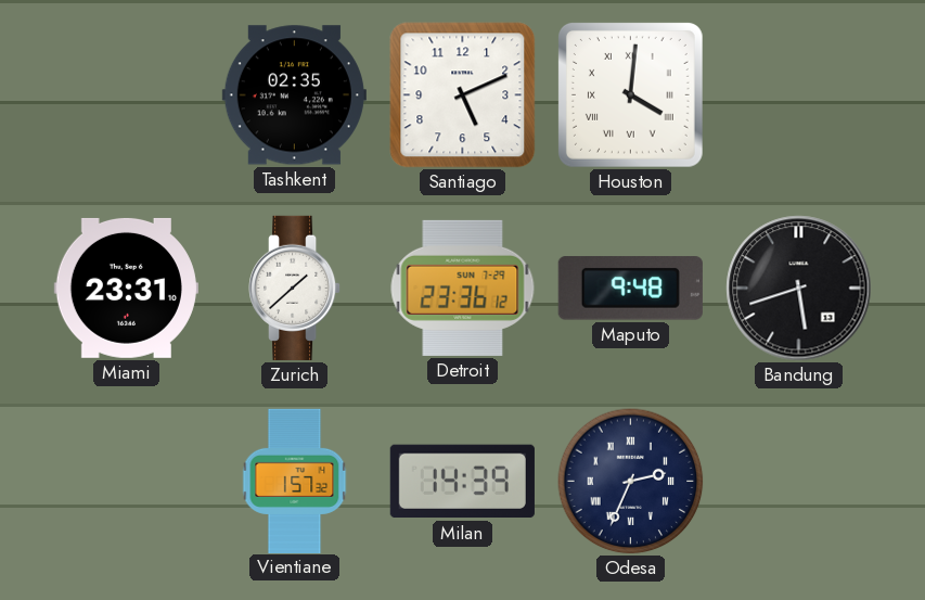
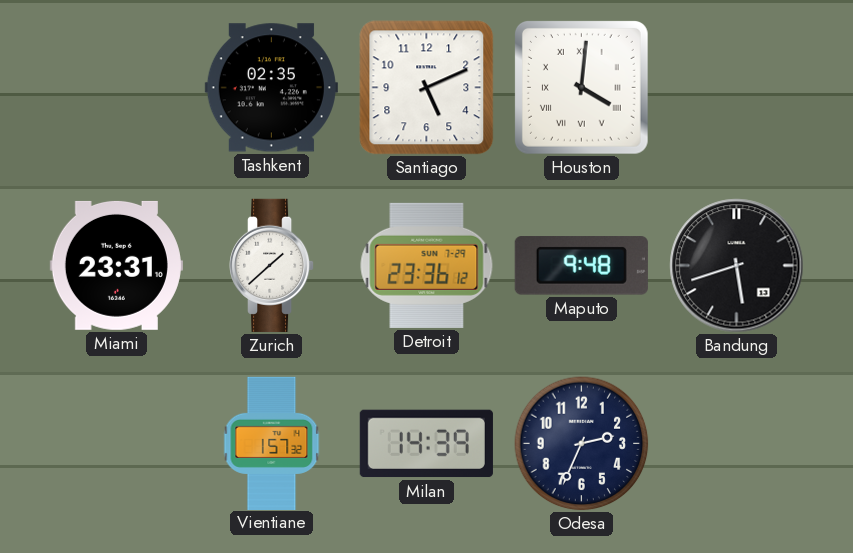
Odesa numerals: Roman -> Arabic (582, 444)
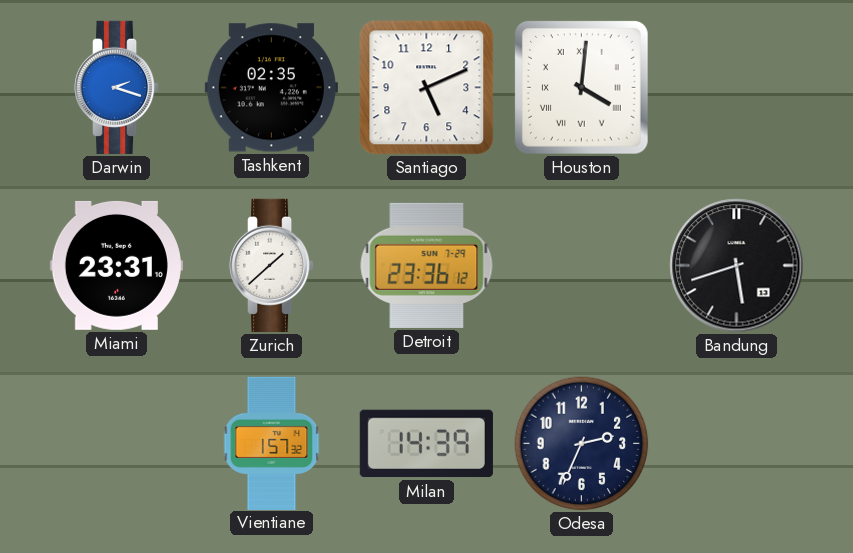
Darwin: none -> 2:18 (118, 87)
Maputo: 9:48 -> none (581, 266)
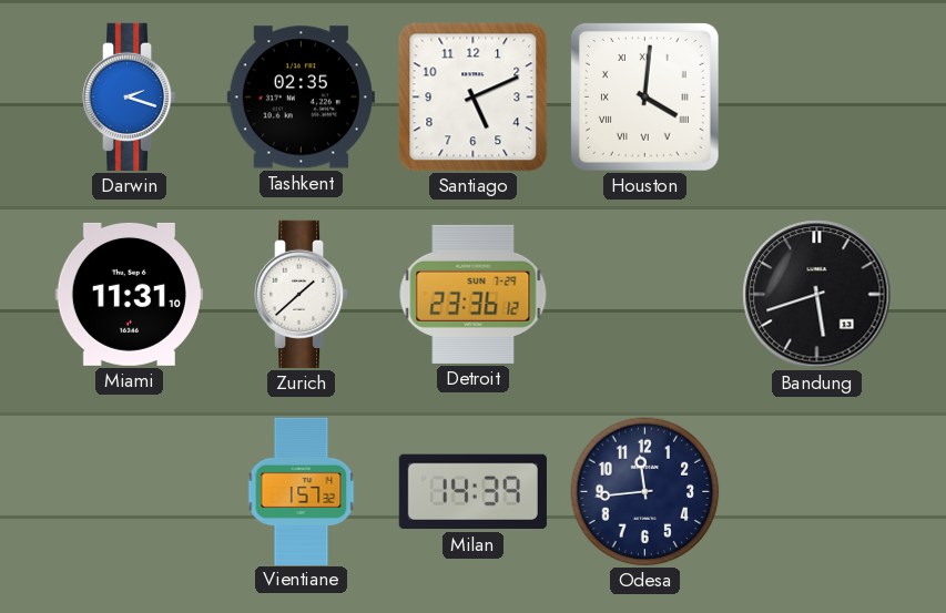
Miami: 23:31 -> 11:31 (129, 294)
Odesa: 2:34 -> 11:44 (645, 492)
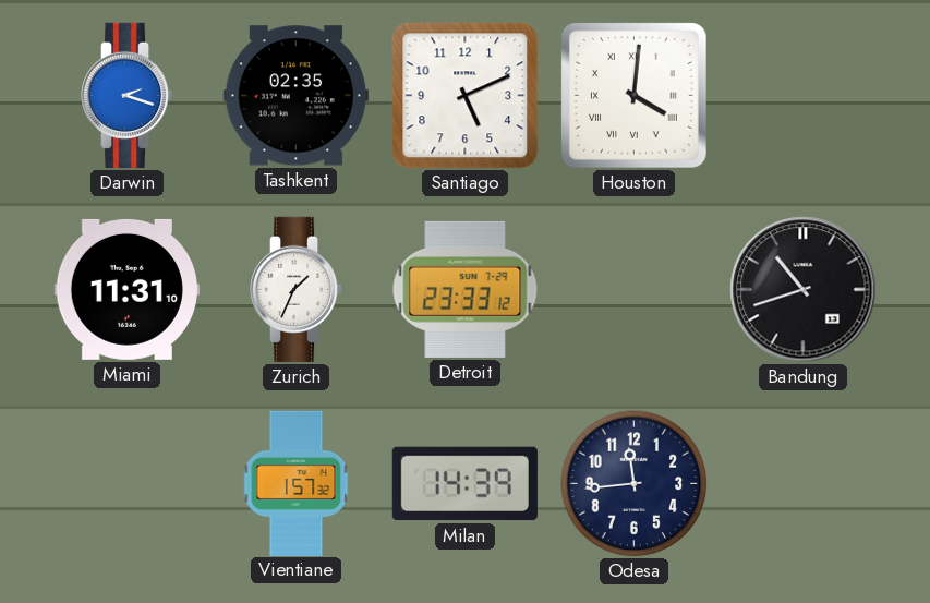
Zurich: 1:38 -> 1:34 (298, 289)
Detroit: 23:36 -> 23:33 (466, 289)
Bandung: 5:42 -> 10:42 (804, 290)
